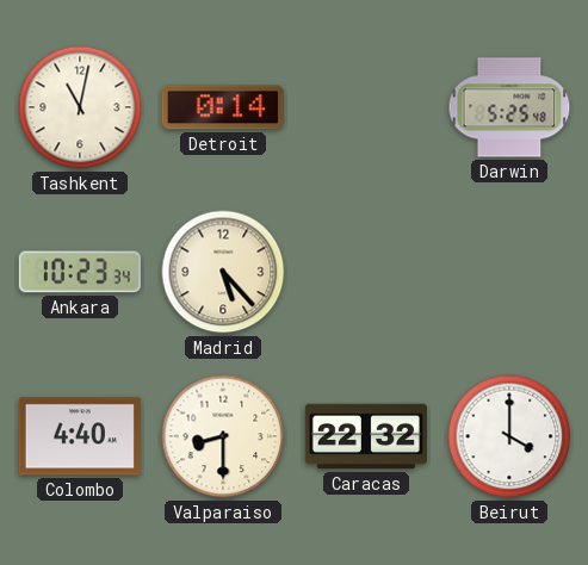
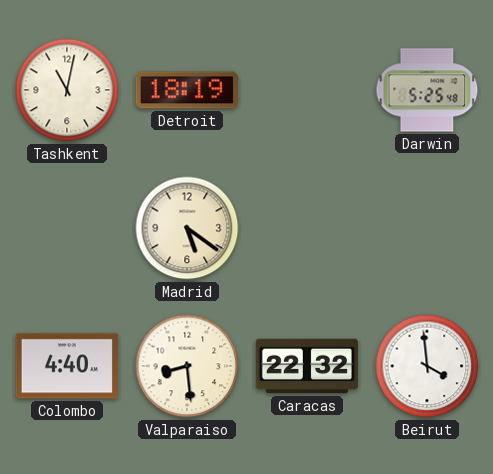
Detroit: 0:14 -> 18:19 (187, 90)
Ankara: 10:23 -> none (80, 272)
Madrid: 5:23 -> 5:21 (187, 228)
Valparaiso: 8:30 -> 8:29 (187, 366)
Beirut: 4:00 -> 3:59 (427, 366)
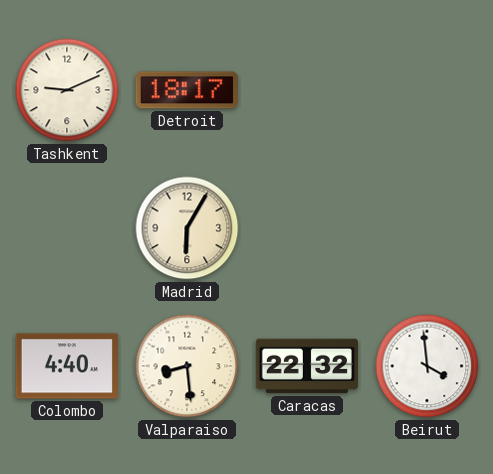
Tashkent: 11:02 -> 9:11 (67, 90)
Detroit: 18:19 -> 18:17 (187, 90)
Darwin: 5:25 -> none (427, 90)
Madrid: 5:21 -> 6:05 (187, 228)
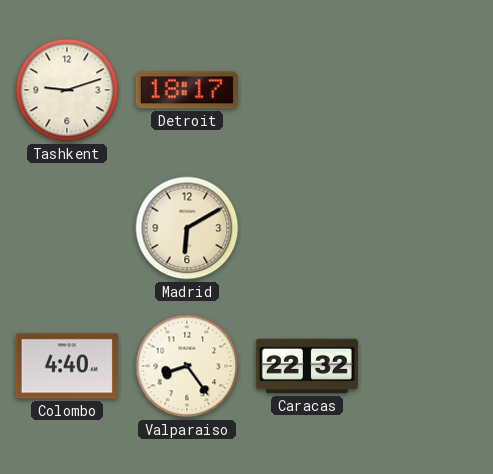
Tashkent: 9:11 -> 9:12 (67, 90)
Madrid: 6:05 -> 6:10 (187, 228)
Valparaiso: 8:29 -> 8:24 (187, 366)
Beirut: 3:59 -> none (427, 366)
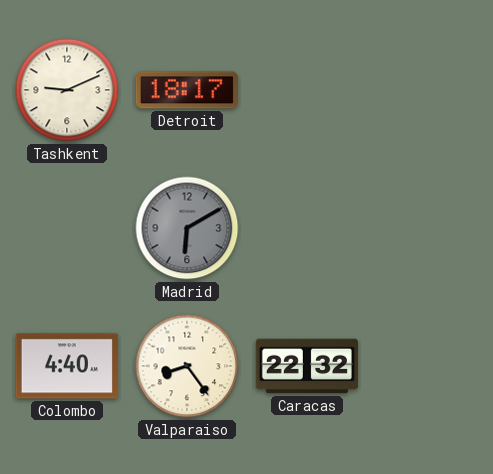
Tashkent: 9:12 -> 9:11 (67, 90)
Madrid dial: cream -> grey (187, 228)
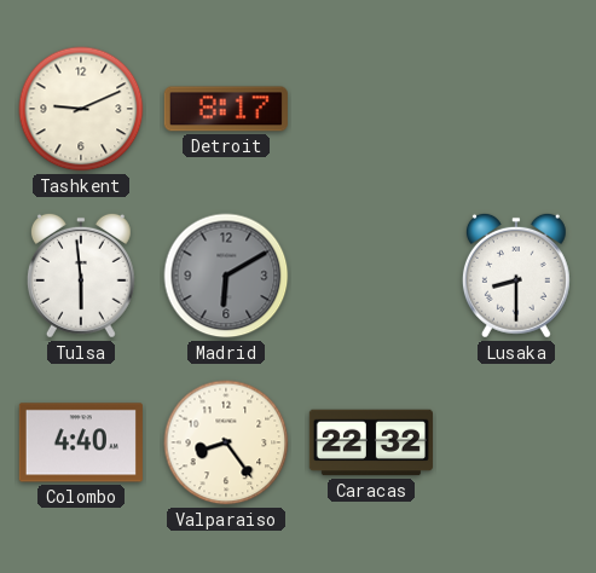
Detroit: 18:17 -> 8:17 (226, 109)
Tulsa: none -> 5:59 (81, 276)
Lusaka: none -> 8:30 (516, 276)
